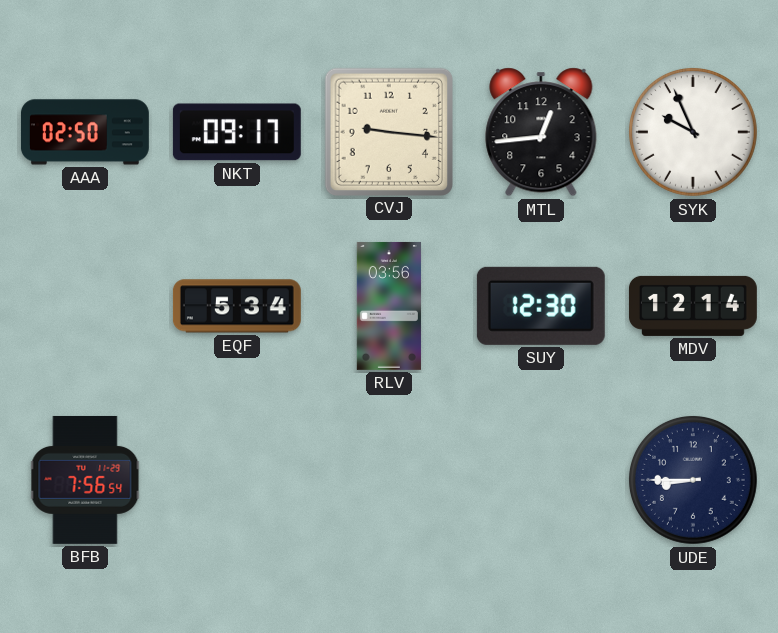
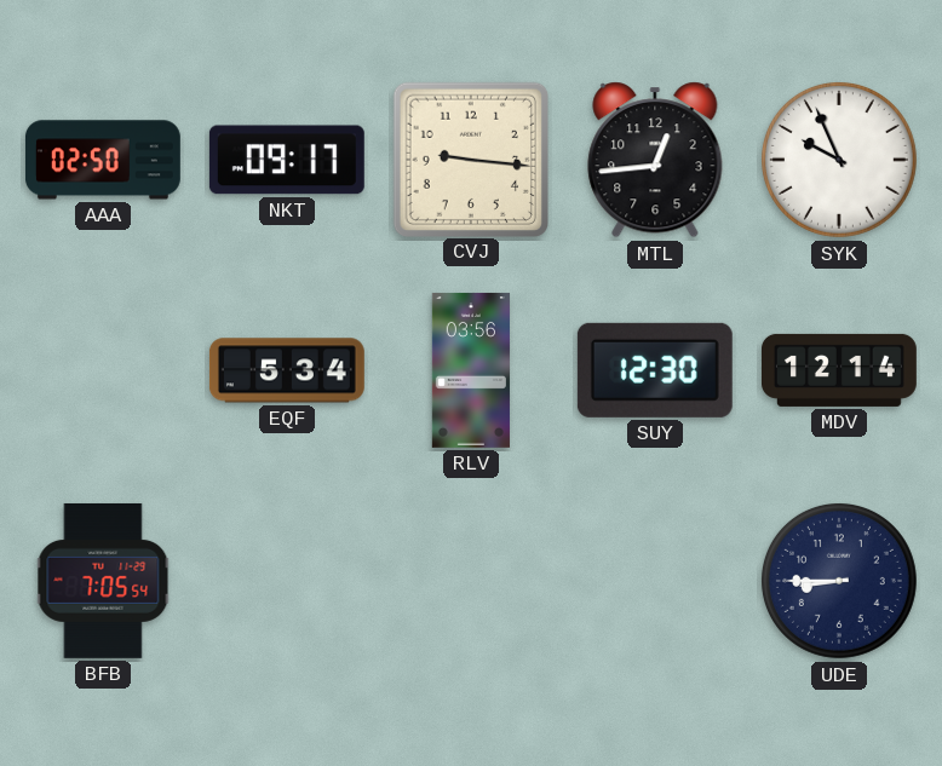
BFB: 7:56 -> 7:05 (103, 581)
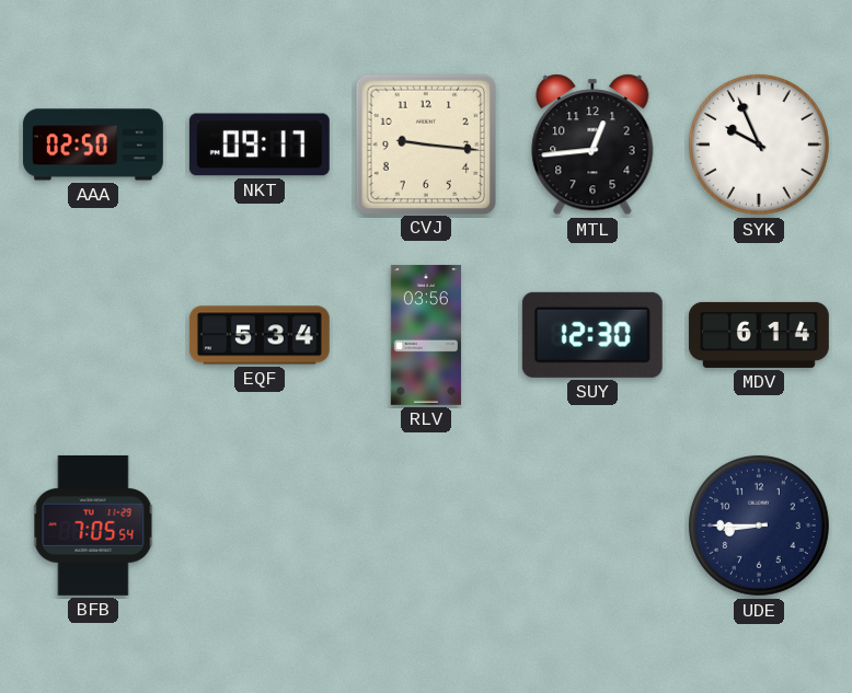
MDV: 12:14 -> 6:14 (759, 335)
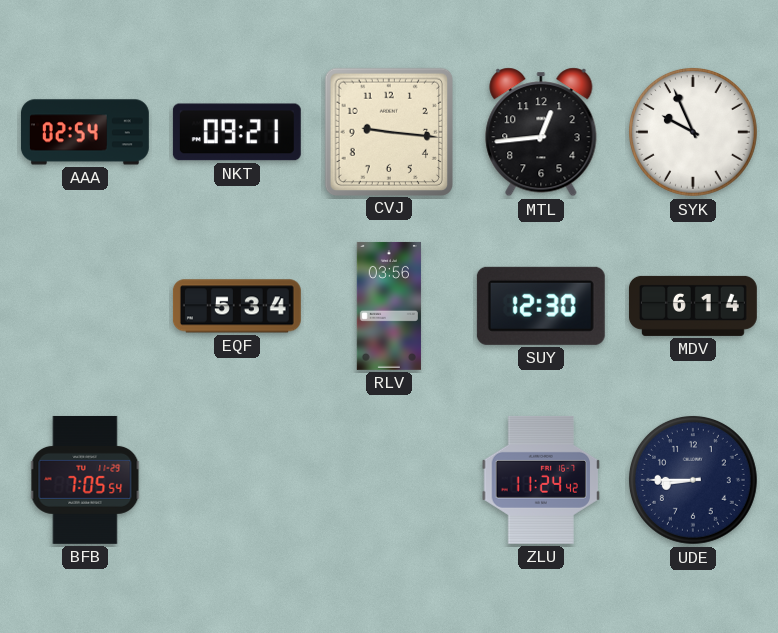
AAA: 02:50 -> 02:54 (85, 132)
NKT: 09:17 -> 09:21 (237, 132)
ZLU: none -> 11:24 (541, 480)
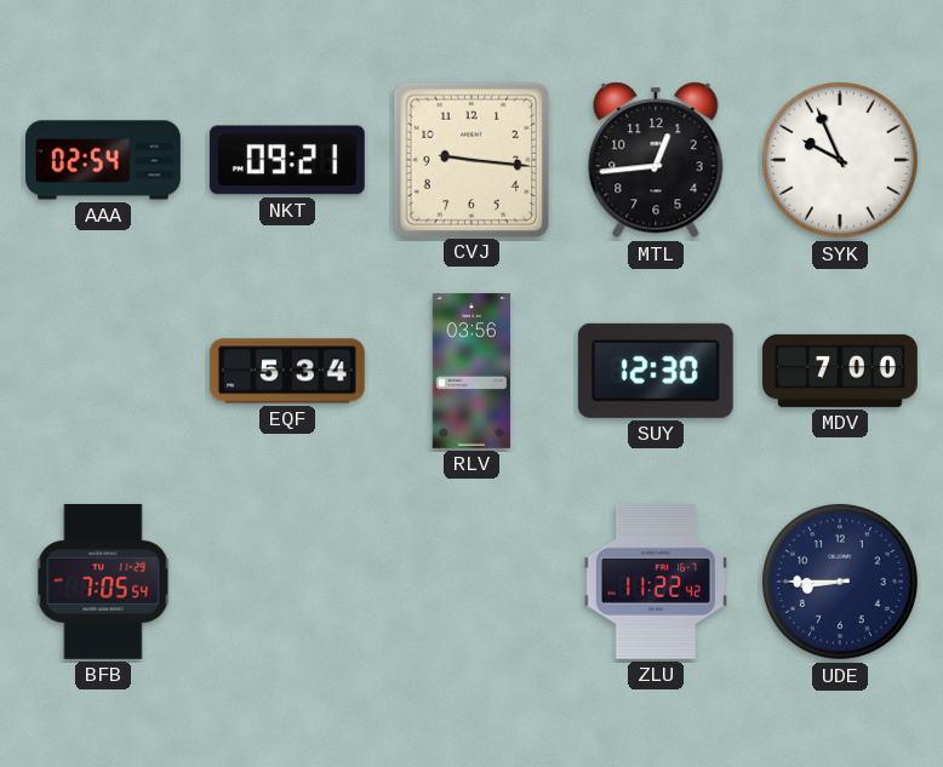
MDV: 6:14 -> 7:00 (840, 371)
ZLU: 11:24 -> 11:22 (656, 582)
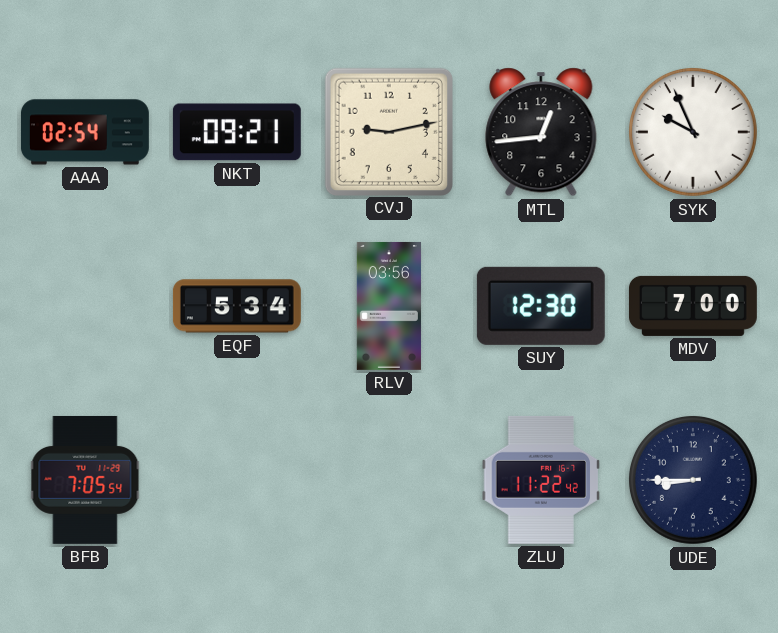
CVJ: 9:16 -> 9:13 (388, 131)
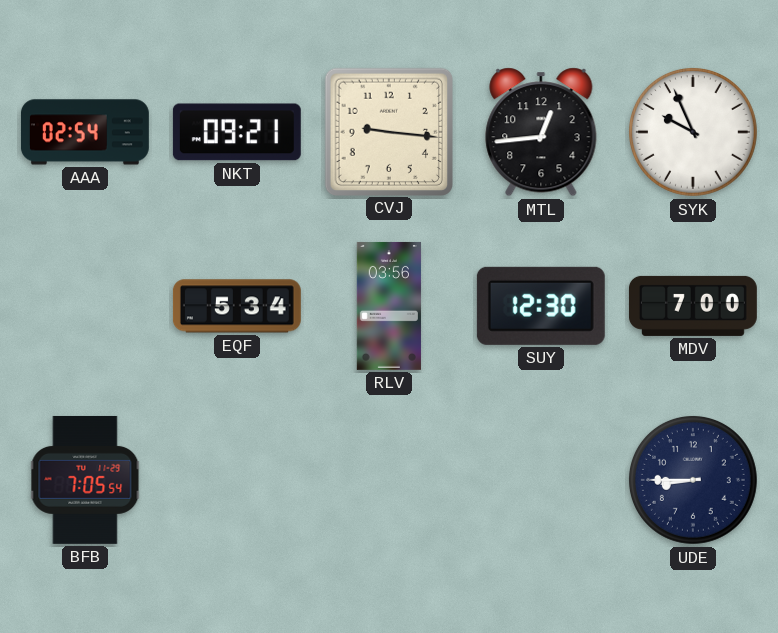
CVJ: 9:13 -> 9:16 (388, 131)
ZLU: 11:22 -> none (541, 480)
